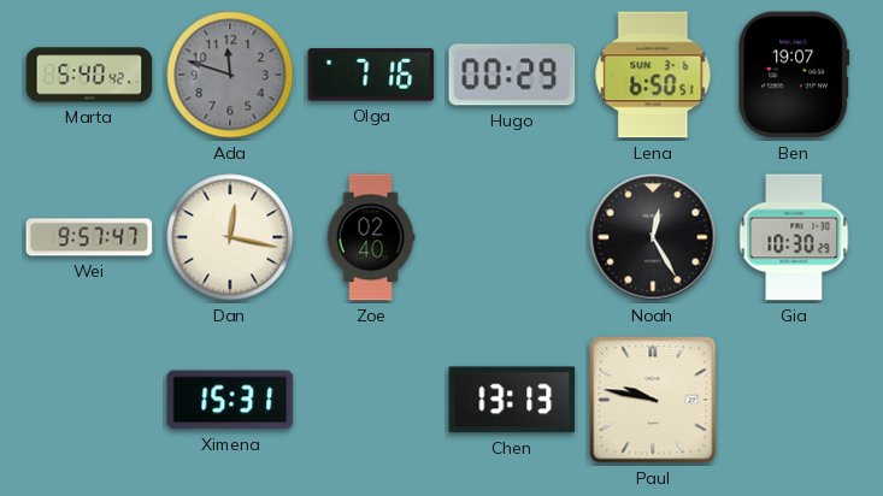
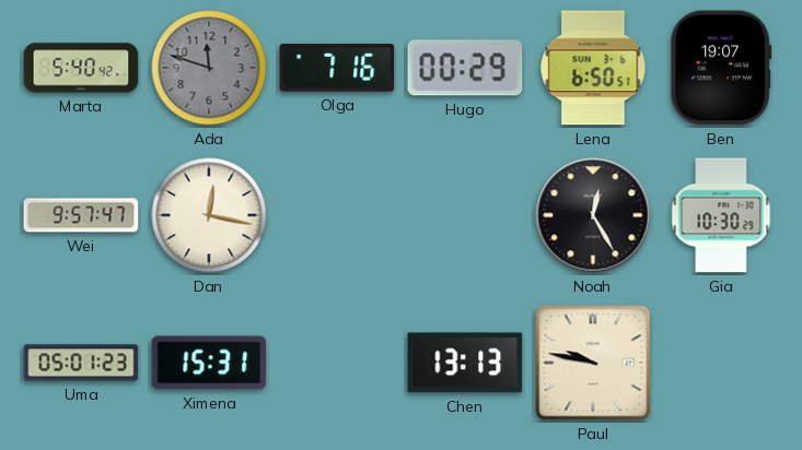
Zoe: 02:40 -> none (371, 237)
Uma: none -> 05:01 (81, 363)
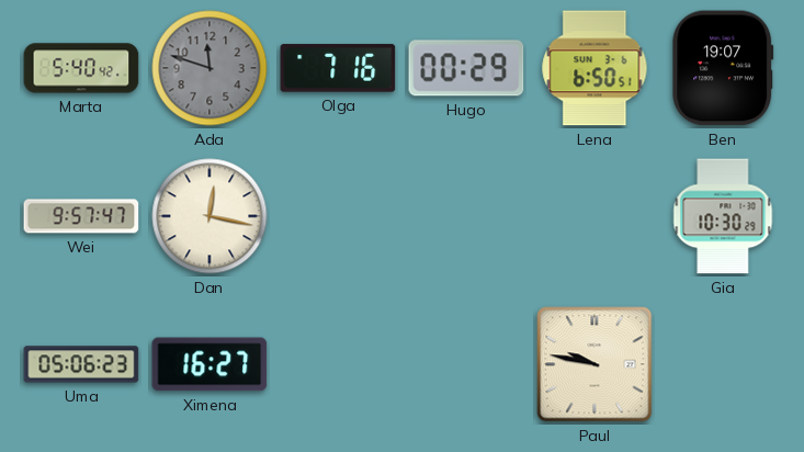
Noah: 12:25 -> none (593, 215)
Uma: 05:01 -> 05:06 (81, 364)
Ximena: 15:31 -> 16:27 (210, 364)
Chen: 13:13 -> none (465, 363)
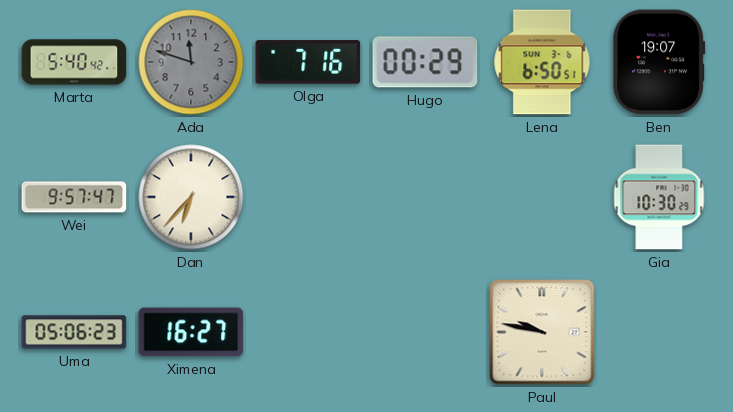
Dan: 12:17 -> 6:37 (191, 197)
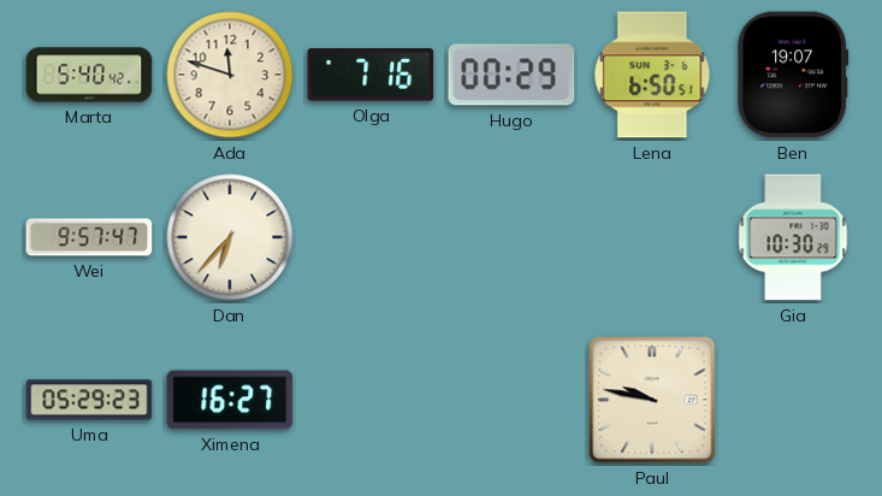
Ada dial: grey -> cream (230, 75)
Uma: 05:06 -> 05:29 (89, 400)
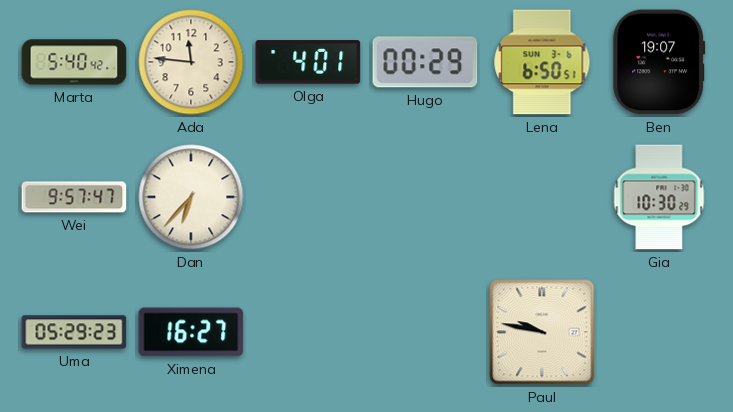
Ada: 11:48 -> 11:46 (191, 62)
Olga: 7:16 -> 4:01 (308, 62)
